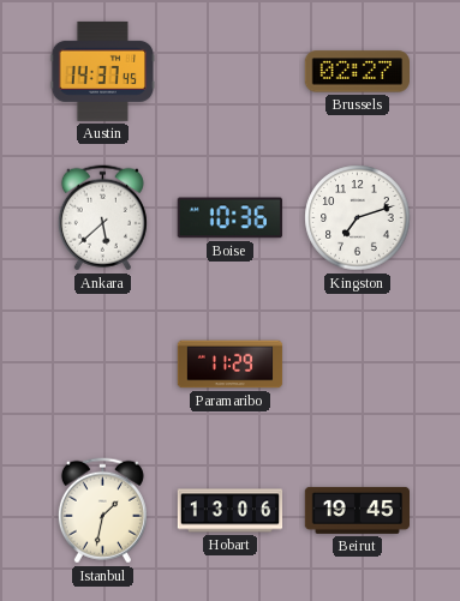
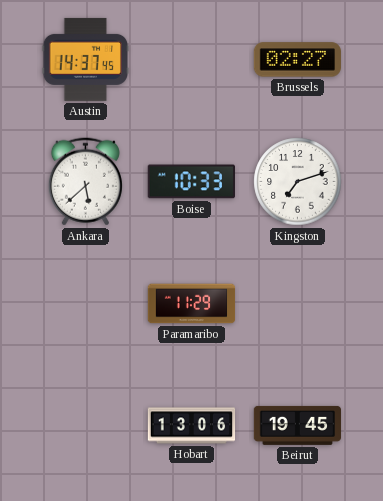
Boise: 10:36 -> 10:33 (191, 182)
Istanbul: 1:32 -> none (102, 511)
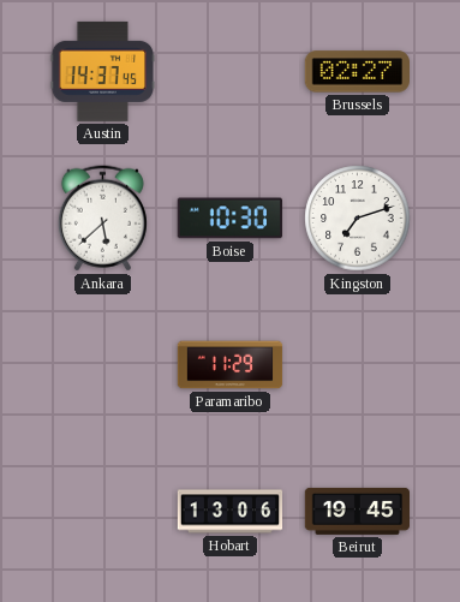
Boise: 10:33 -> 10:30 (229, 219)
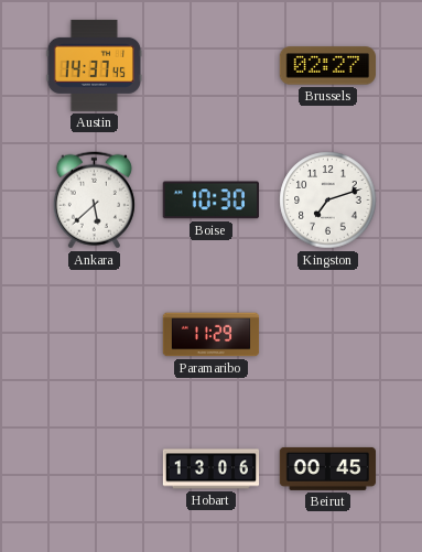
Beirut: 19:45 -> 00:45 (327, 468)
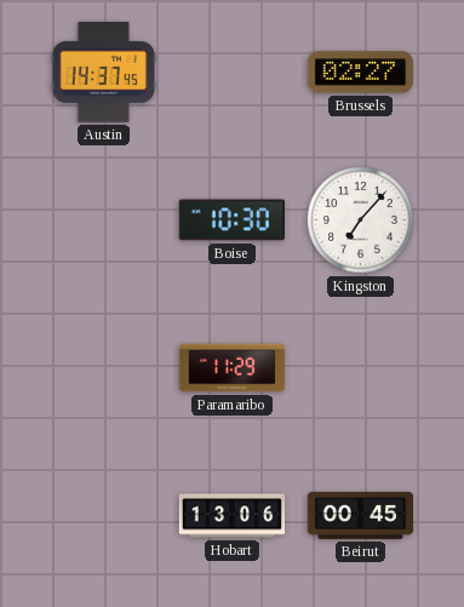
Ankara: 5:38 -> none (94, 201)
Kingston: 7:12 -> 7:07 (361, 221)
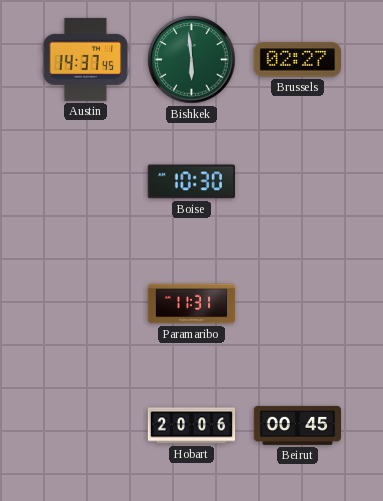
Bishkek: none -> 5:59 (192, 60)
Kingston: 7:07 -> none (361, 221)
Paramaribo: 11:29 -> 11:31 (192, 304)
Hobart: 13:06 -> 20:06 (192, 426)
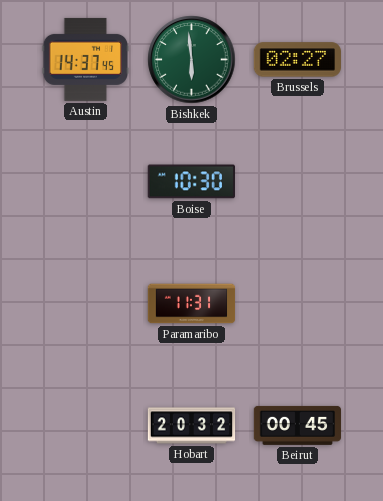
Hobart: 20:06 -> 20:32 (192, 426)
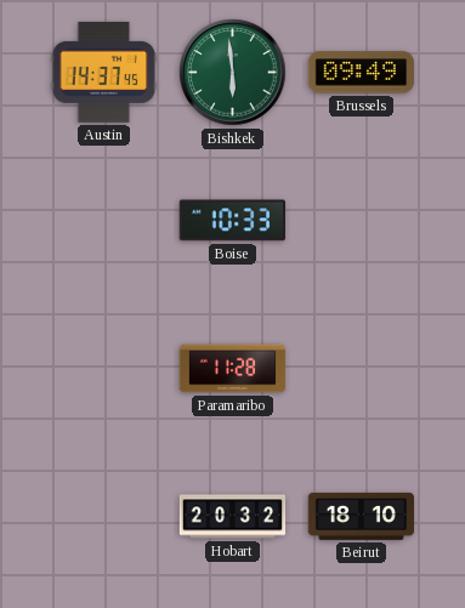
Brussels: 02:27 -> 09:49 (361, 73)
Boise: 10:30 -> 10:33 (232, 221)
Paramaribo: 11:31 -> 11:28 (233, 369)
Beirut: 00:45 -> 18:10 (361, 516)
